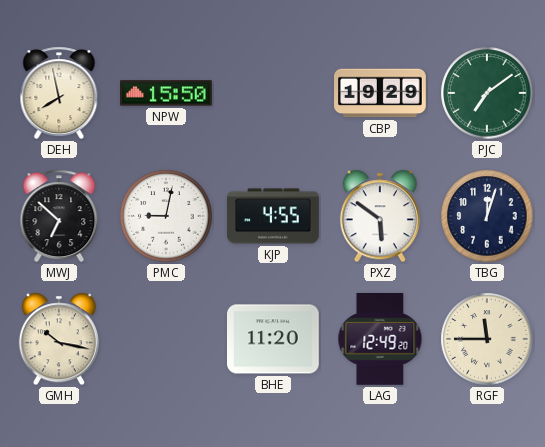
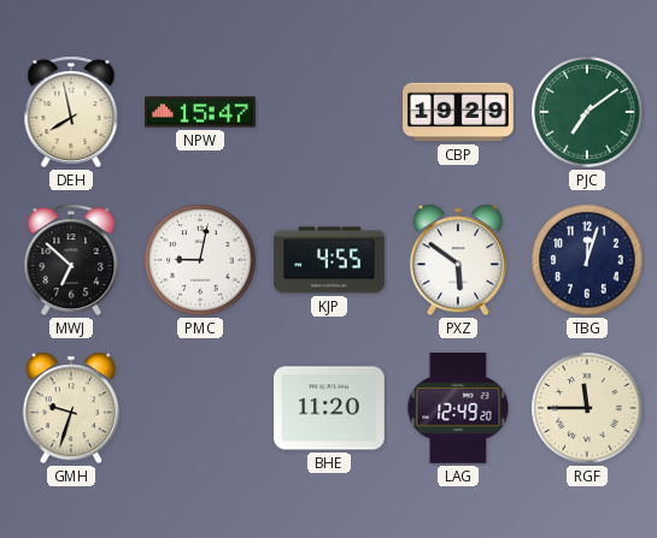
NPW: 15:50 -> 15:47 (201, 112)
GMH: 10:17 -> 9:33 (71, 408)
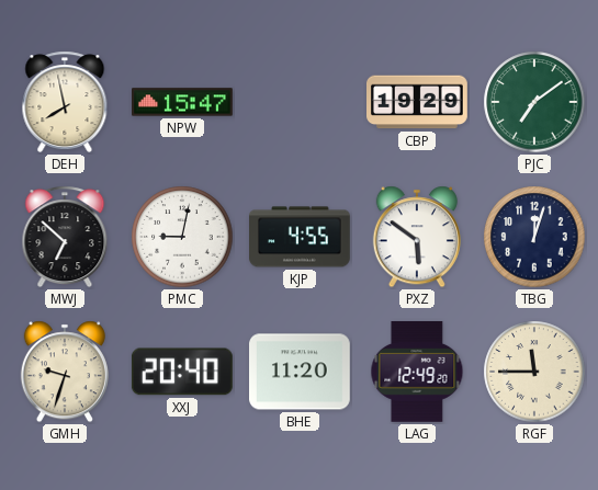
XXJ: none -> 20:40 (182, 372)
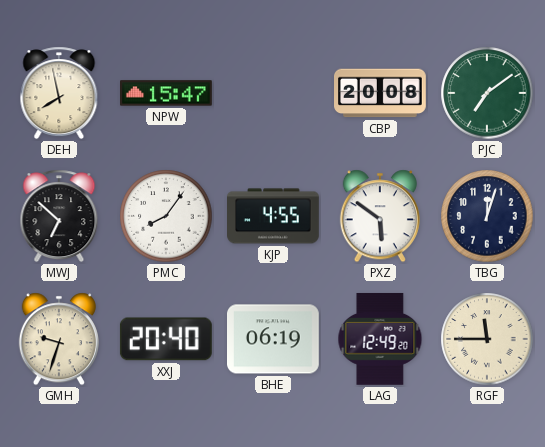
CBP: 19:29 -> 20:08 (381, 93)
PMC: 9:02 -> 8:06 (166, 216)
BHE: 11:20 -> 06:19 (274, 339)
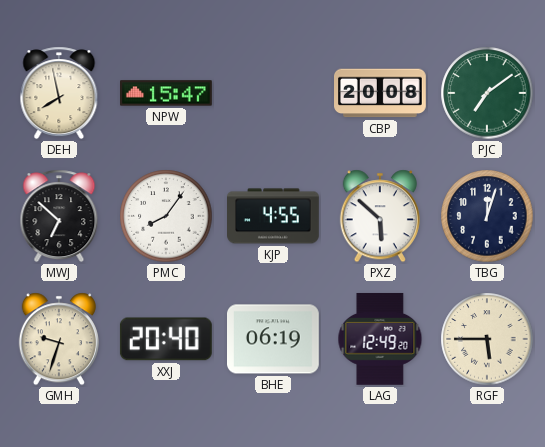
PXZ: 5:51 -> 5:52 (380, 216)
RGF: 11:45 -> 5:45 (487, 339)
